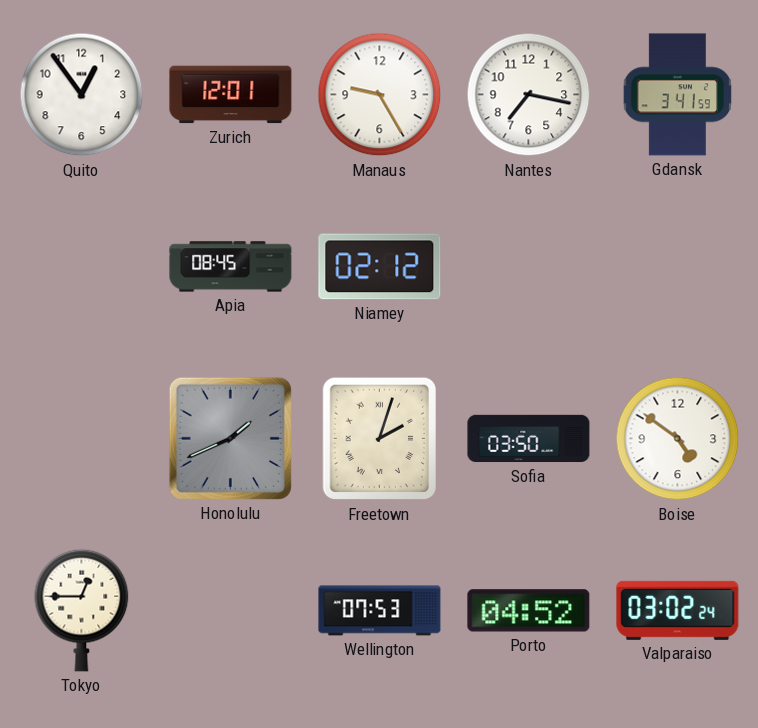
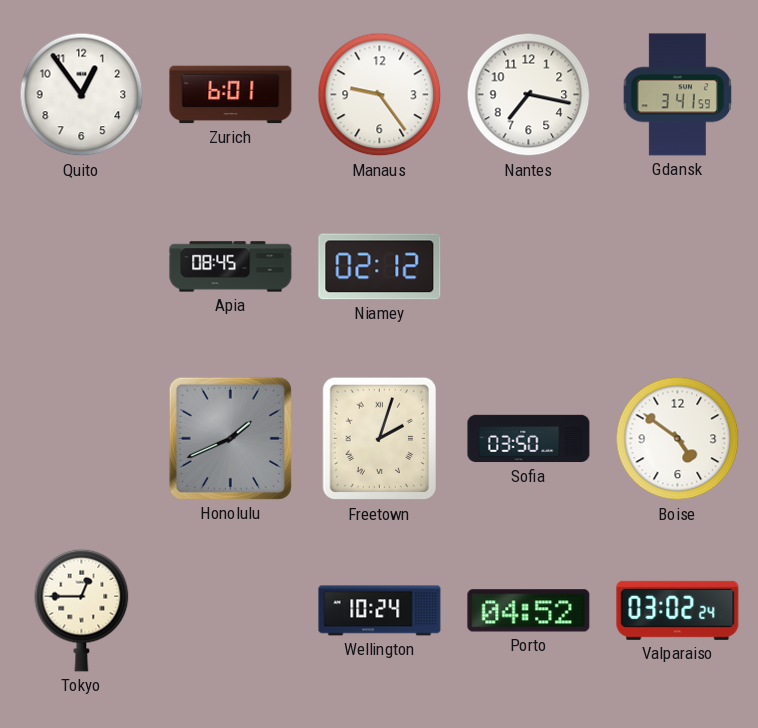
Zurich: 12:01 -> 6:01 (231, 95)
Manaus: 9:25 -> 9:24 (380, 95)
Wellington: 07:53 -> 10:24 (380, 611)
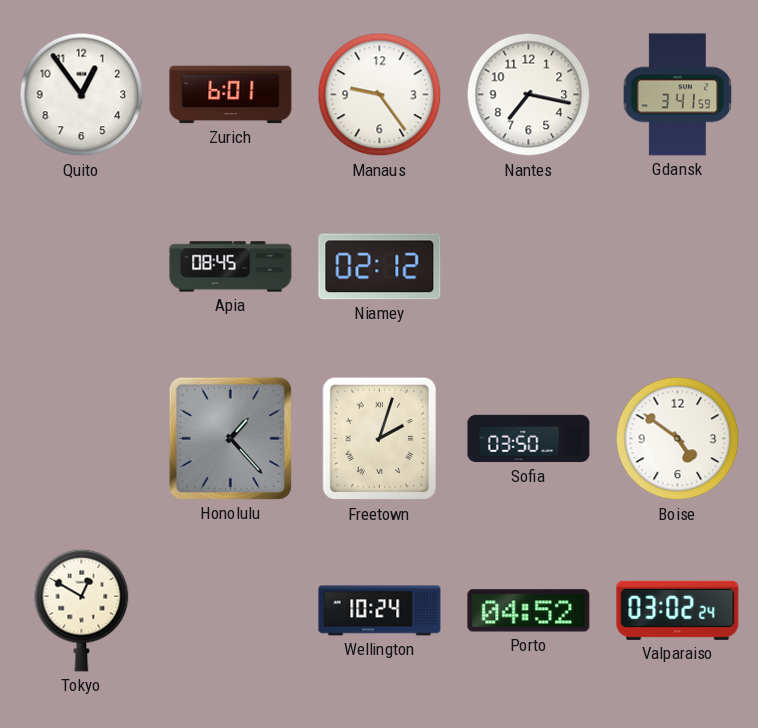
Honolulu: 1:41 -> 1:23 (230, 438)
Tokyo: 12:45 -> 12:50 (82, 610)
